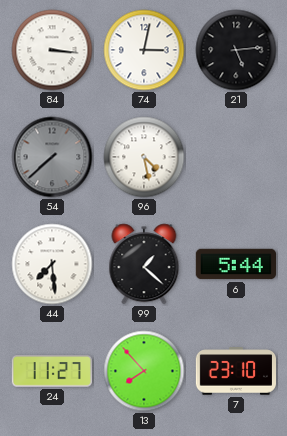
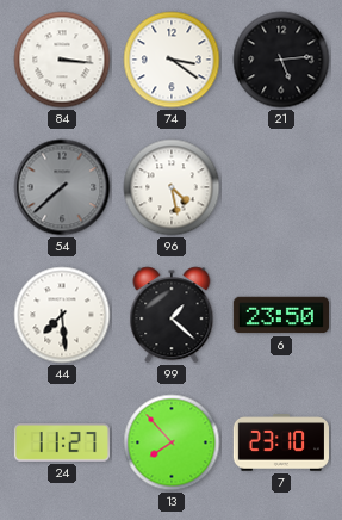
74: 3:02 -> 3:21 (172, 60)
6: 5:44 -> 23:50 (280, 315)
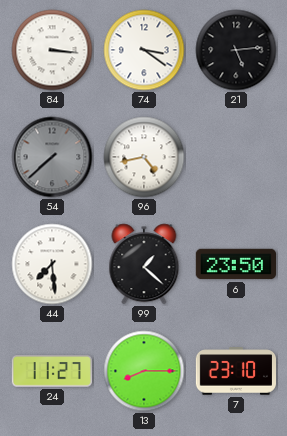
96: 4:28 -> 4:43 (144, 157)
13: 7:53 -> 8:15 (144, 371)
